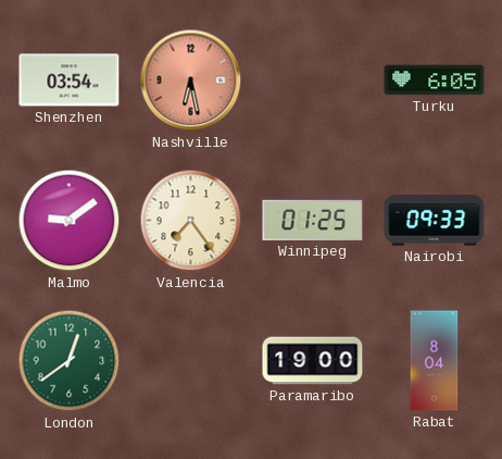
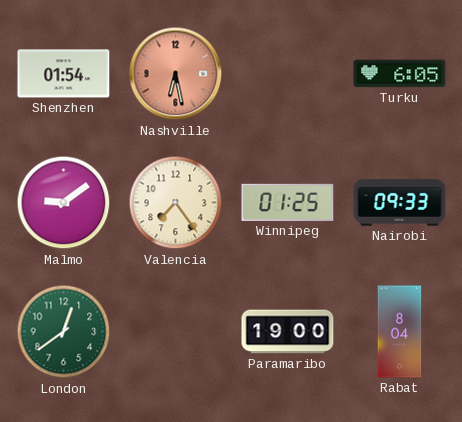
Shenzhen: 03:54 -> 01:54 (64, 74)
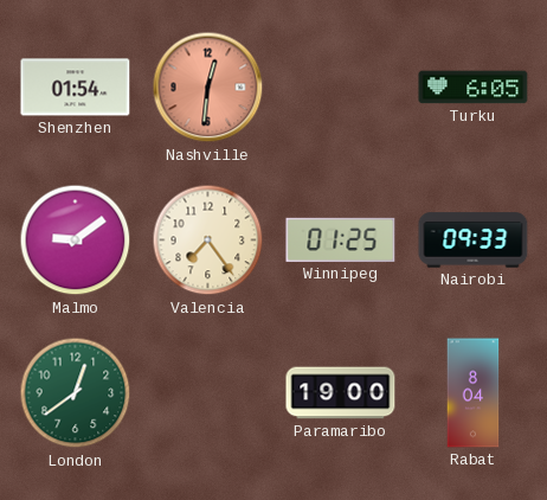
Nashville: 6:28 -> 12:31 (208, 88)
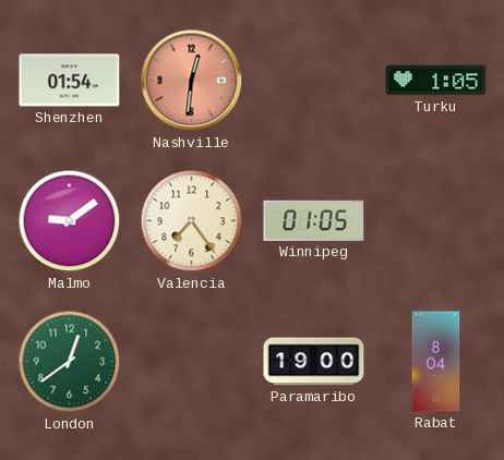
Turku: 6:05 -> 1:05 (436, 81)
Winnipeg: 01:25 -> 01:05 (314, 220)
Nairobi: 09:33 -> none (474, 241)
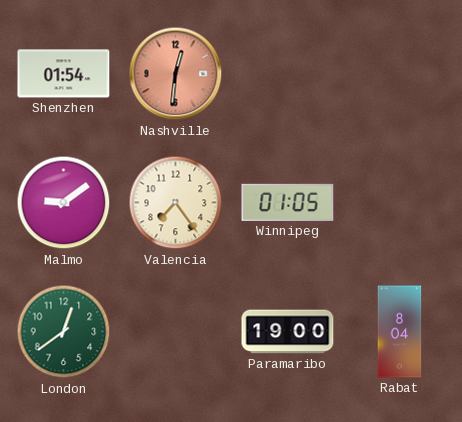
Turku: 1:05 -> none (436, 81)
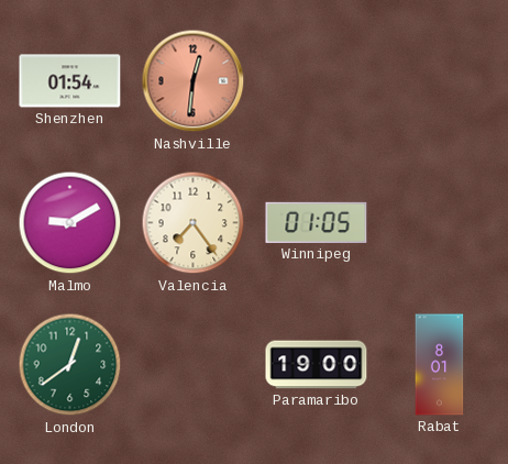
Malmo: 9:09 -> 9:10 (70, 223)
Rabat: 8:04 -> 8:01 (440, 365)
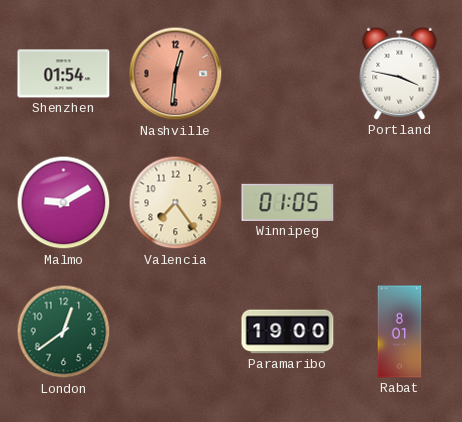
Portland: none -> 3:47 (400, 73)
